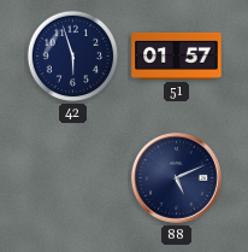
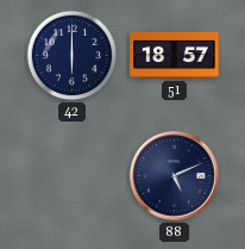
42: 5:57 -> 6:00 (73, 56)
51: 01:57 -> 18:57 (175, 55)
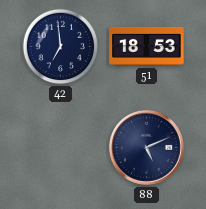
42: 6:00 -> 6:59 (61, 47)
51: 18:57 -> 18:53 (147, 46)
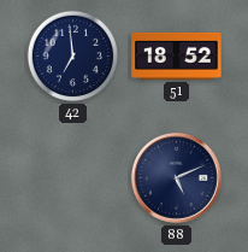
51: 18:53 -> 18:52 (177, 55)
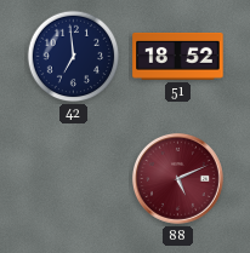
88 dial: navy -> burgundy (177, 178)
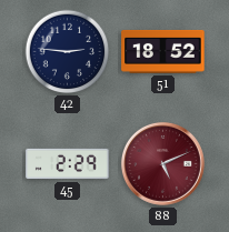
42: 6:59 -> 2:46 (68, 52)
45: none -> 2:29 (68, 164)
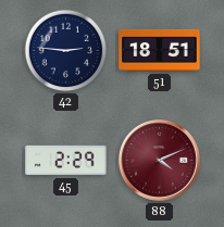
51: 18:52 -> 18:51 (160, 50)
88: 5:11 -> 4:11 (159, 160)
